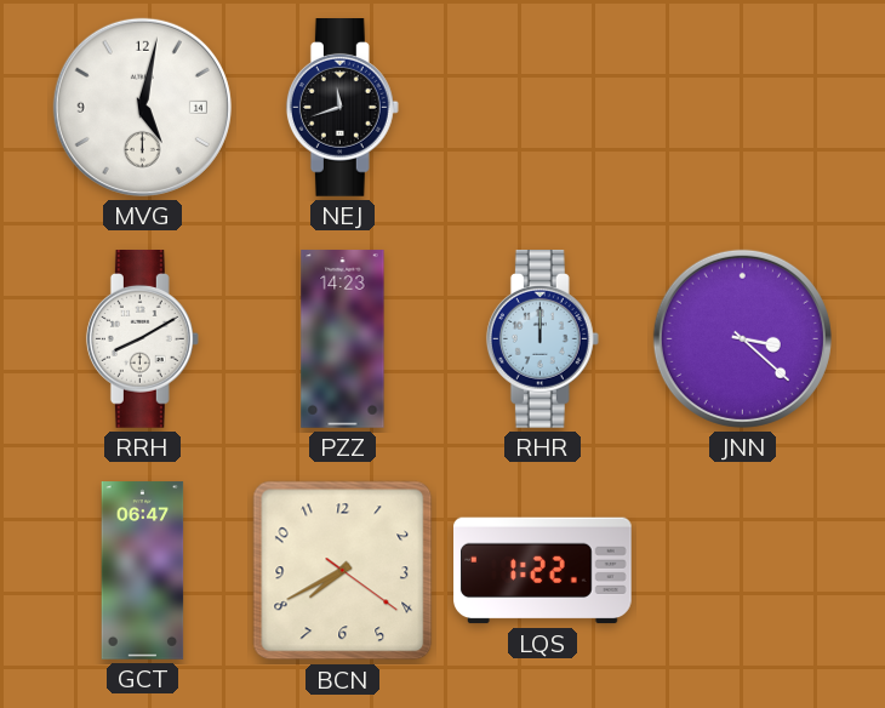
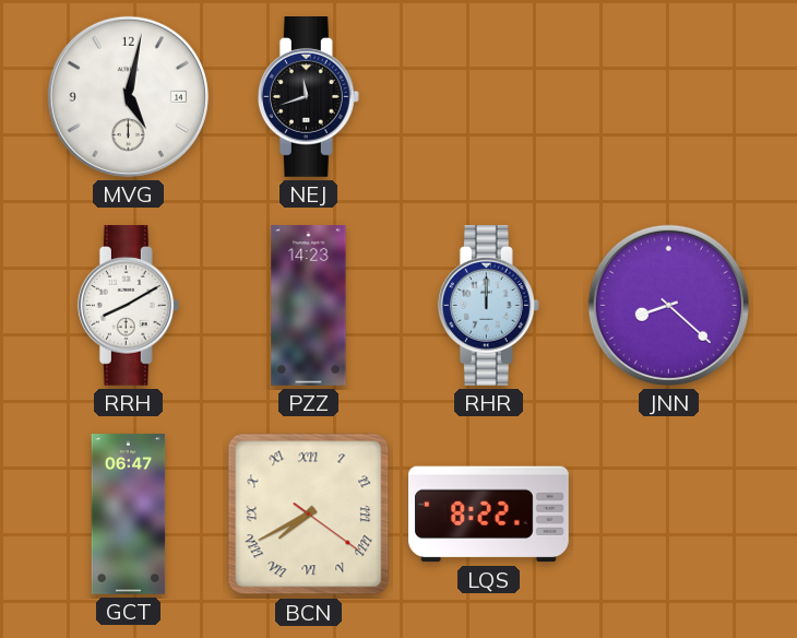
JNN: 3:22 -> 8:22 (668, 305)
BCN numerals: Arabic -> Roman (309, 515)
LQS: 1:22 -> 8:22 (489, 515)
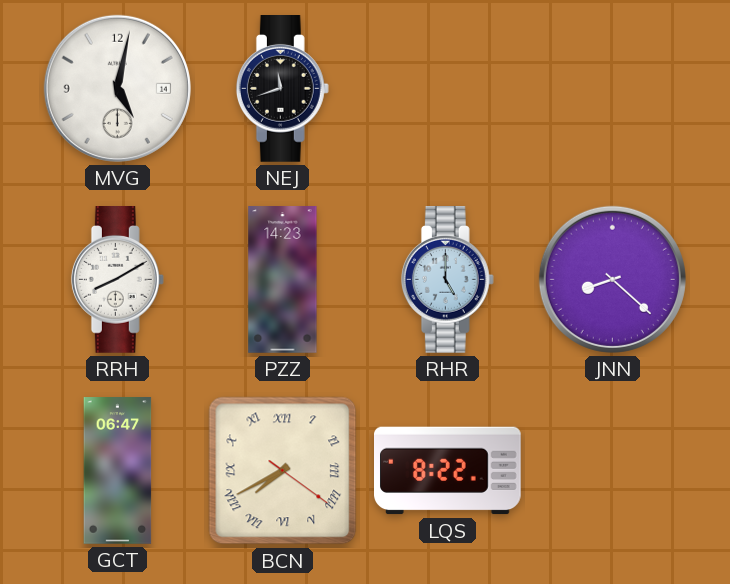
RHR: 12:00 -> 5:00 (447, 280)
